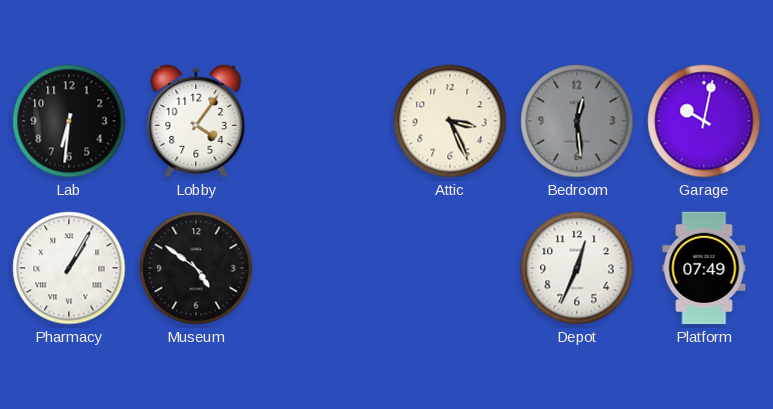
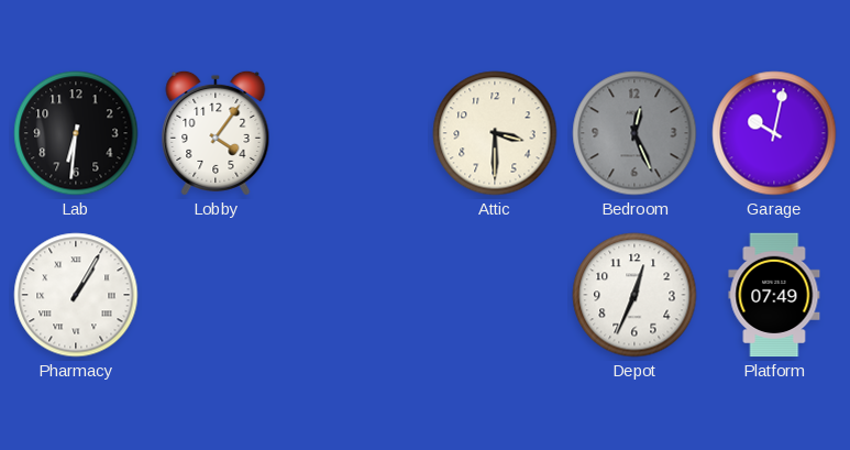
Attic: 3:26 -> 3:30 (495, 133)
Bedroom: 12:29 -> 12:26 (634, 133)
Museum: 4:51 -> none (196, 268)
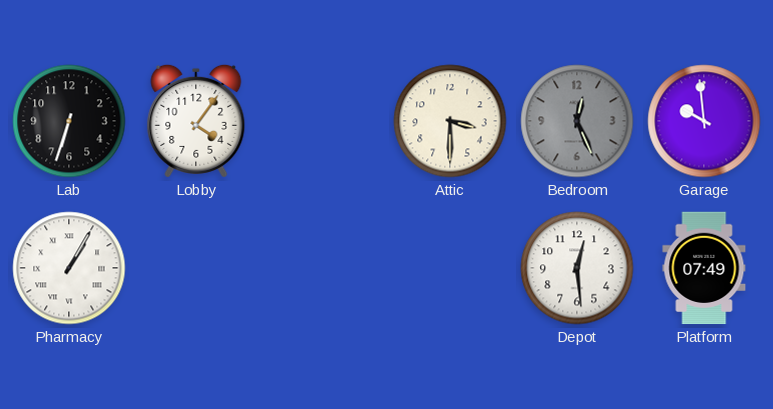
Lab: 6:31 -> 6:33 (69, 121)
Garage: 10:02 -> 9:59 (704, 121)
Depot: 12:34 -> 12:29 (577, 268)
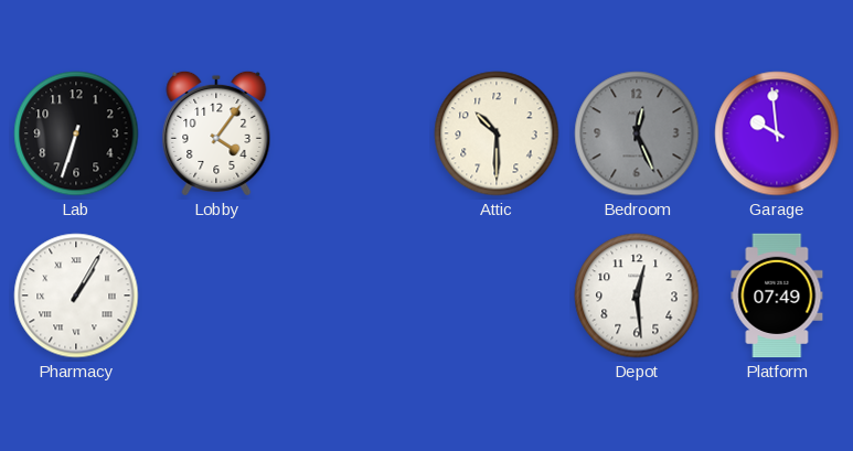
Attic: 3:30 -> 10:30 (497, 133)
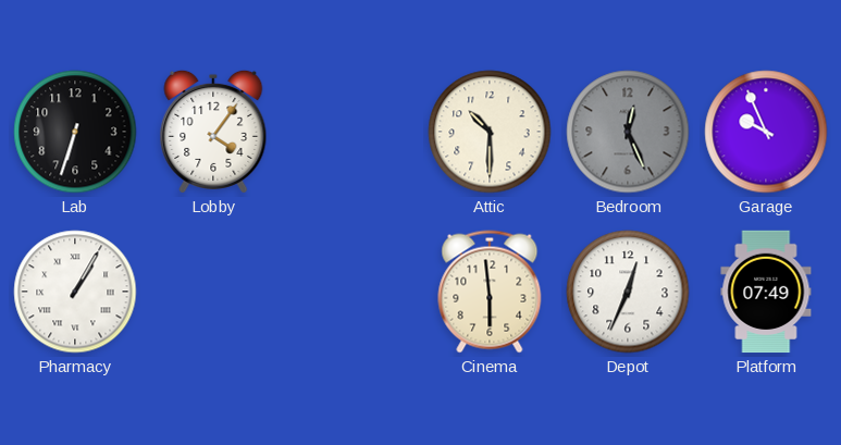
Garage: 9:59 -> 9:56 (766, 132)
Cinema: none -> 5:59 (490, 292)
Depot: 12:29 -> 12:34 (628, 292)
